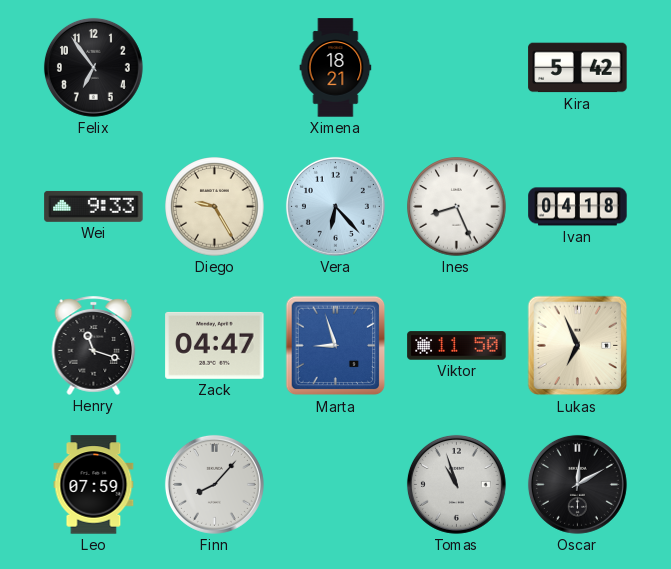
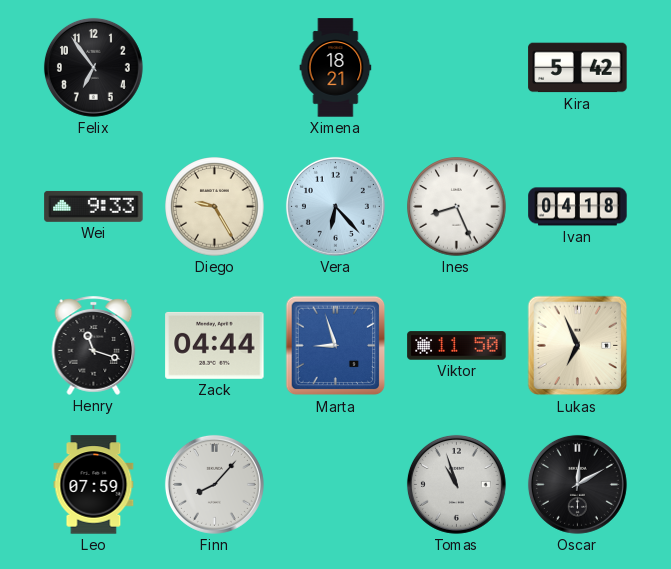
Zack: 04:47 -> 04:44 (215, 345)
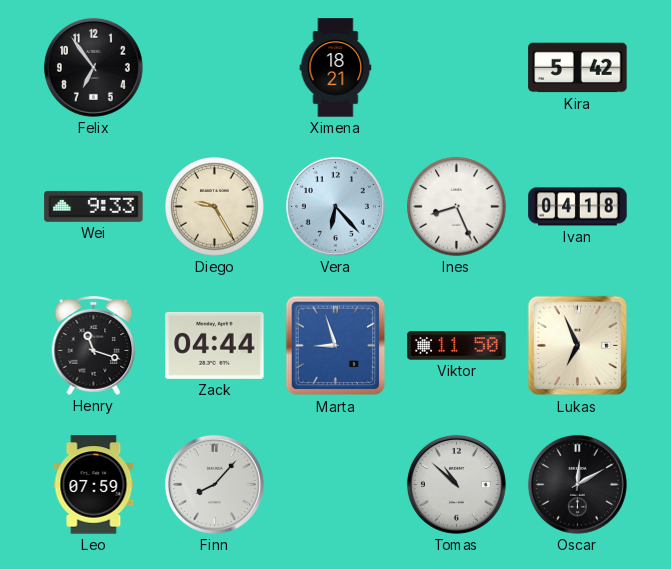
Tomas: 10:57 -> 10:52 (456, 484)
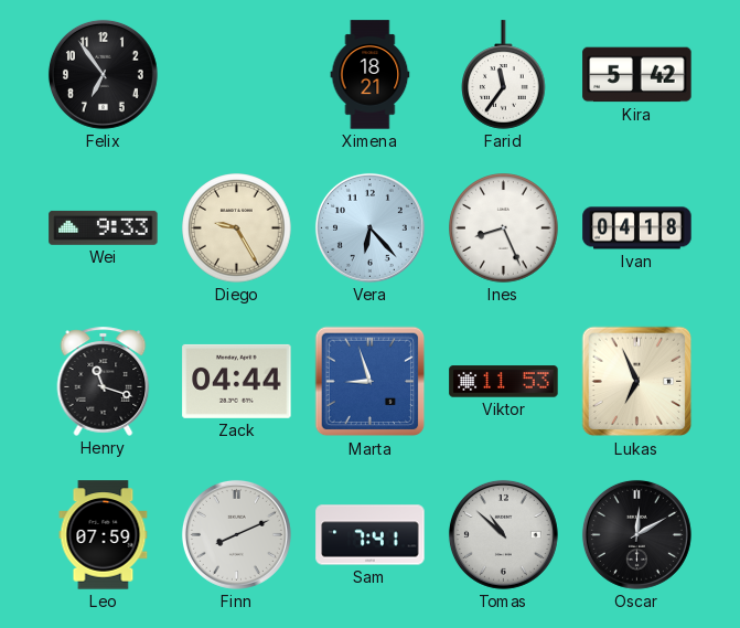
Farid: none -> 11:36 (504, 75)
Viktor: 11:50 -> 11:53 (504, 382)
Finn: 8:07 -> 8:11 (236, 534)
Sam: none -> 7:41 (371, 535)
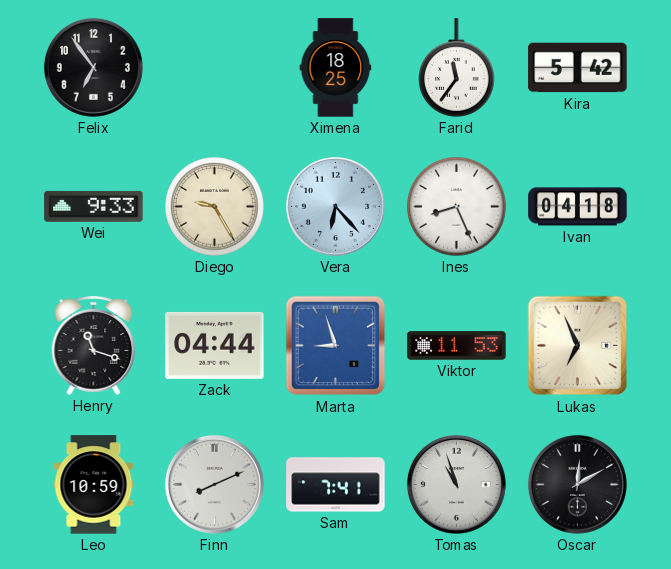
Ximena: 18:21 -> 18:25 (336, 68)
Leo: 07:59 -> 10:59 (94, 485)
Tomas: 10:52 -> 10:57 (456, 484)
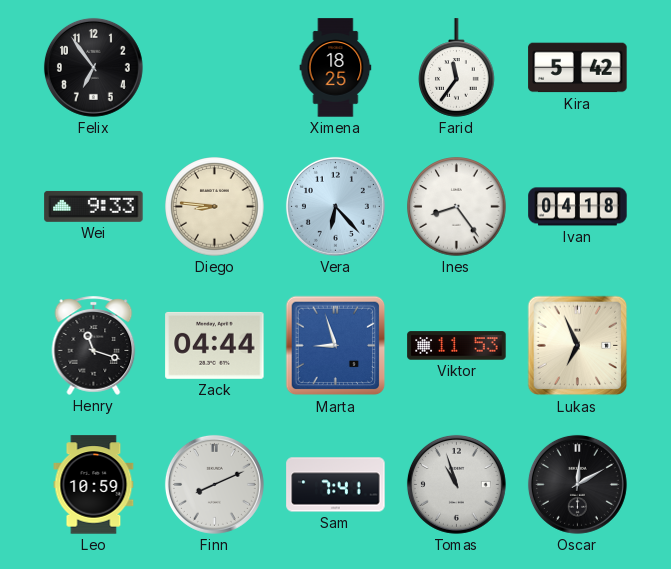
Diego: 9:25 -> 8:46 (215, 207)
Ines: 8:26 -> 8:24 (457, 207)
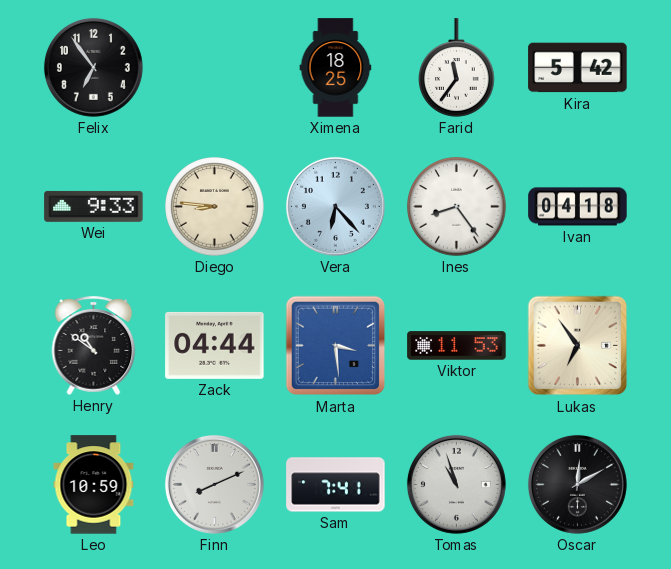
Henry: 11:18 -> 10:51 (94, 345)
Marta: 8:57 -> 3:29 (336, 346)
Lukas: 6:56 -> 6:54 (578, 346)
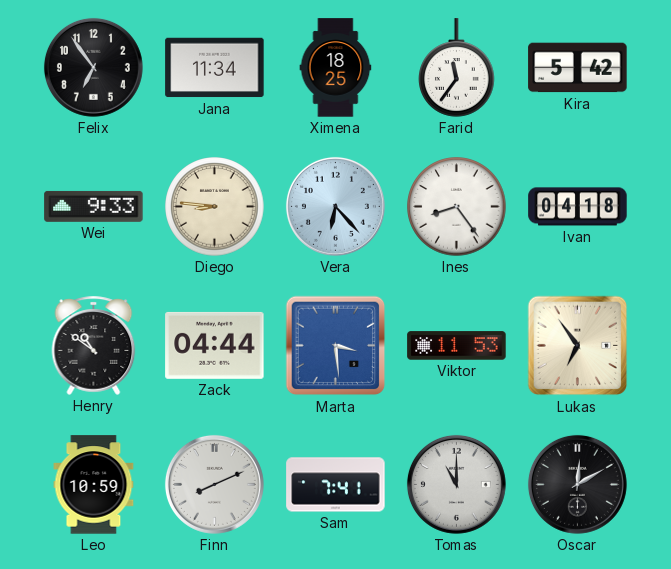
Jana: none -> 11:34 (215, 68)
Tomas: 10:57 -> 11:00 (456, 484)
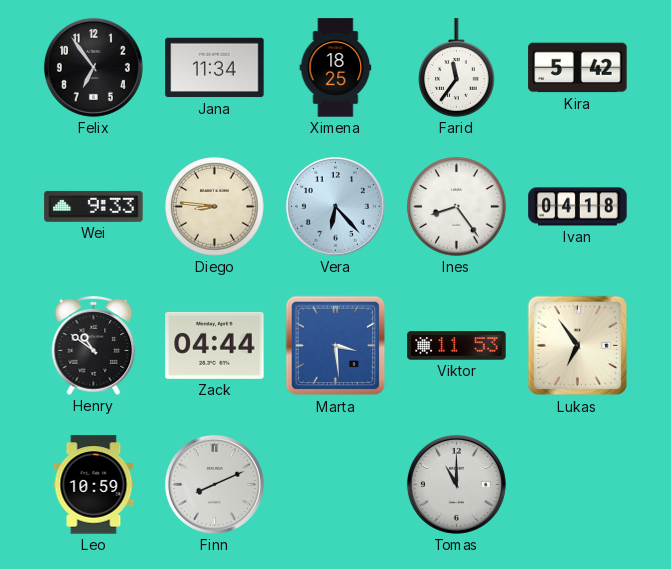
Sam: 7:41 -> none (336, 485)
Oscar: 12:10 -> none (577, 484)
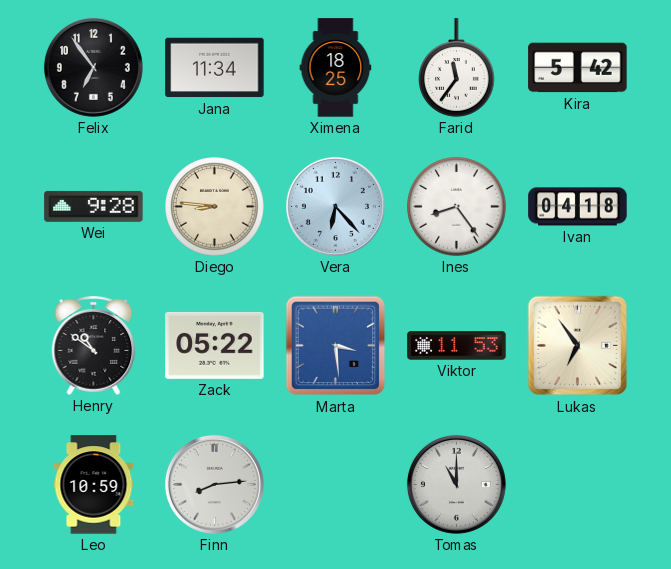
Wei: 9:33 -> 9:28 (94, 206)
Zack: 04:44 -> 05:22 (215, 345)
Finn: 8:11 -> 8:14 (214, 484)
